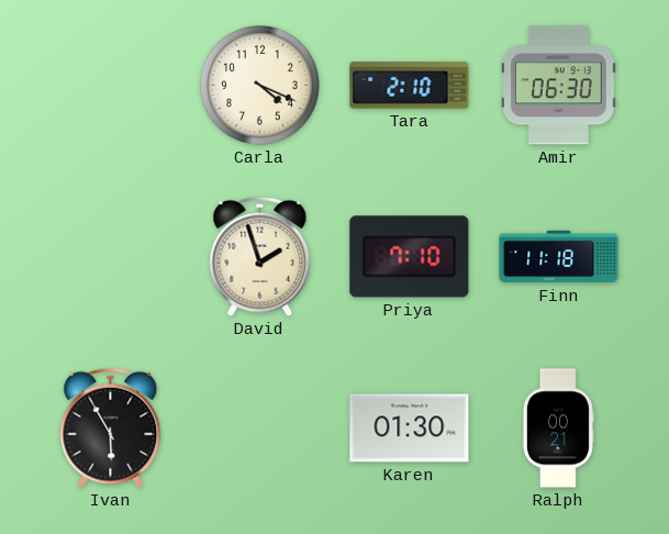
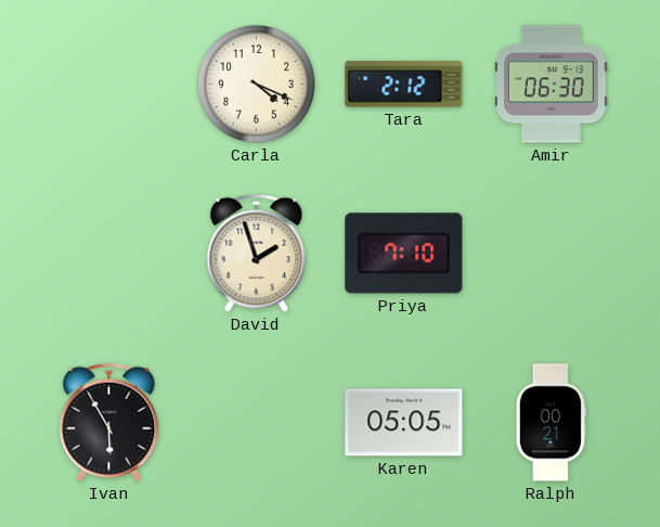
Tara: 2:10 -> 2:12 (404, 85)
Finn: 11:18 -> none (559, 257)
Karen: 01:30 -> 05:05 (404, 423)
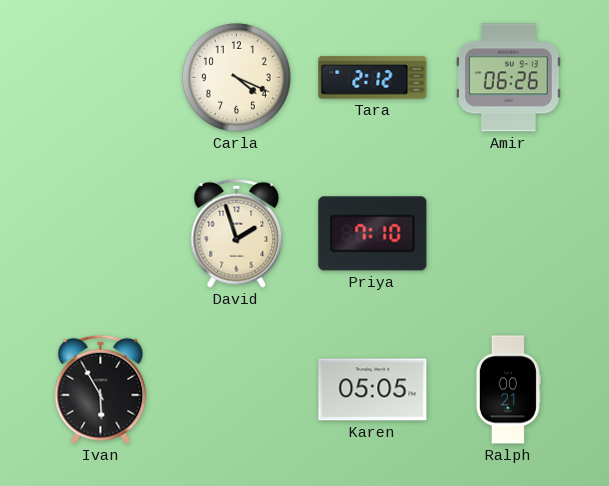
Amir: 06:30 -> 06:26 (509, 78)
